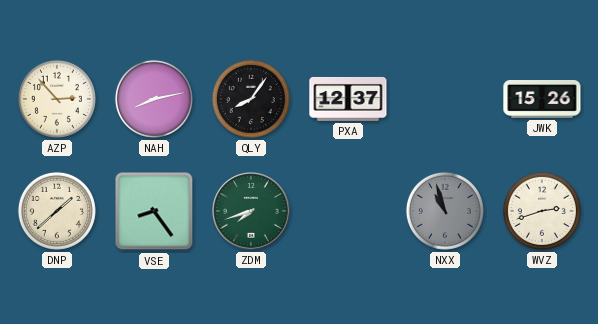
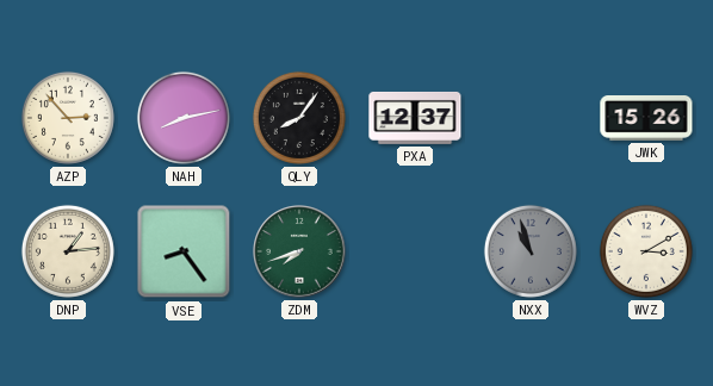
DNP: 1:38 -> 1:14 (68, 251)
WVZ: 2:42 -> 3:10 (646, 251)
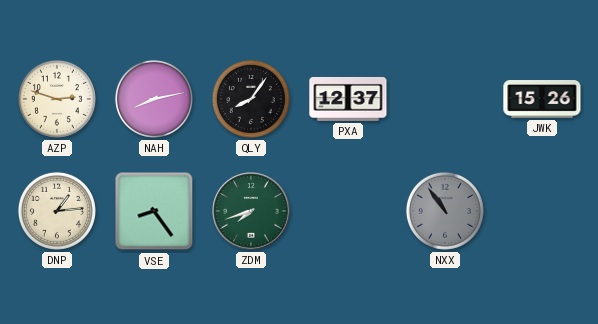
AZP: 2:53 -> 2:48 (57, 99)
NXX: 10:57 -> 10:54 (445, 211)
WVZ: 3:10 -> none (646, 251)
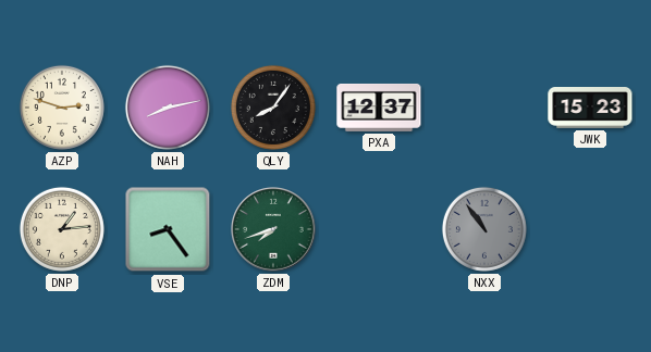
JWK: 15:26 -> 15:23 (590, 109)
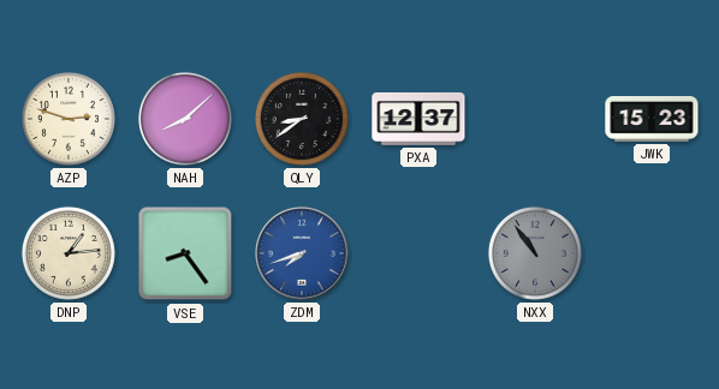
NAH: 8:13 -> 8:08 (185, 119)
QLY: 8:06 -> 8:39 (302, 119)
ZDM dial: green -> blue (302, 253)
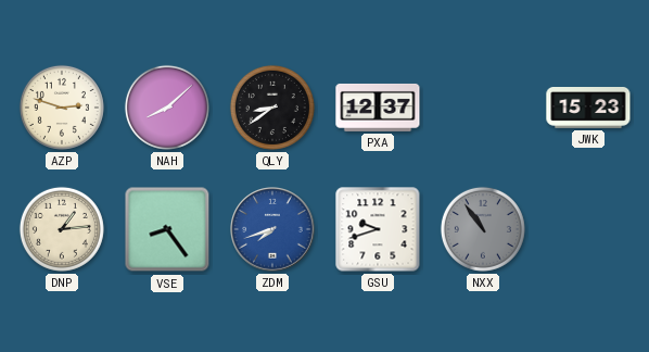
GSU: none -> 9:42 (378, 229)
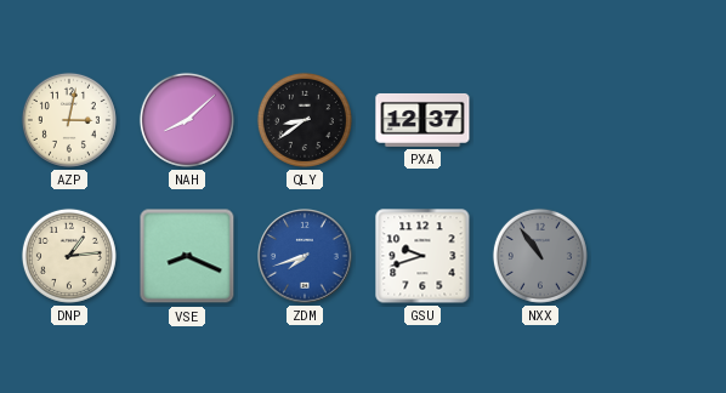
AZP: 2:48 -> 3:02 (69, 120)
JWK: 15:23 -> none (588, 109)
VSE: 8:24 -> 8:19 (187, 256)
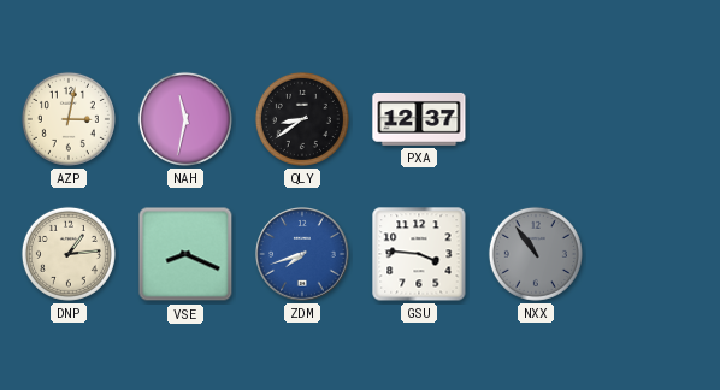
NAH: 8:08 -> 11:32 (185, 119)
GSU: 9:42 -> 3:46 (419, 254)
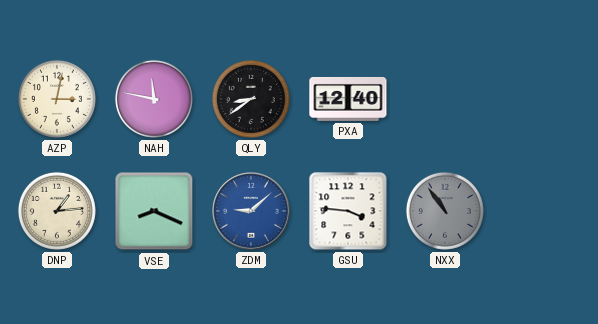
NAH: 11:32 -> 11:47 (154, 99)
PXA: 12:37 -> 12:40 (348, 99)
ZDM: 7:42 -> 9:08 (251, 211)
